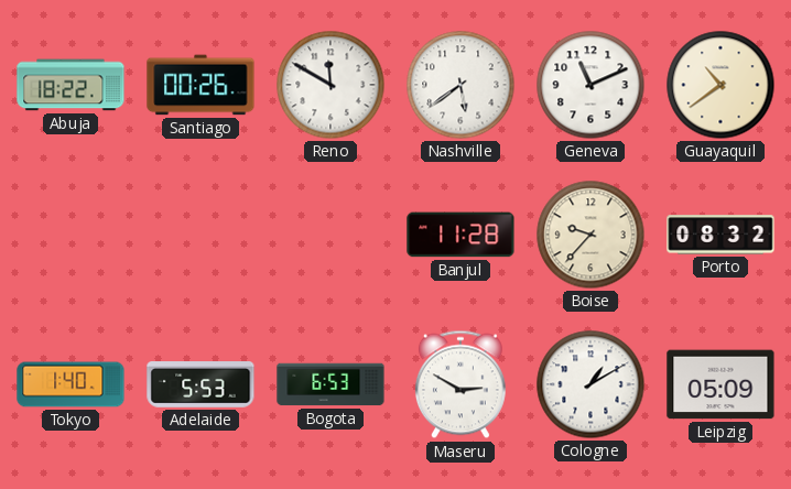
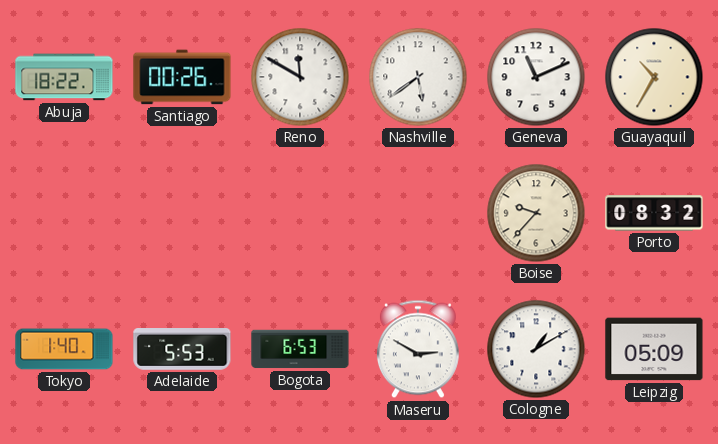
Guayaquil: 10:39 -> 10:35 (654, 77)
Banjul: 11:28 -> none (460, 235)
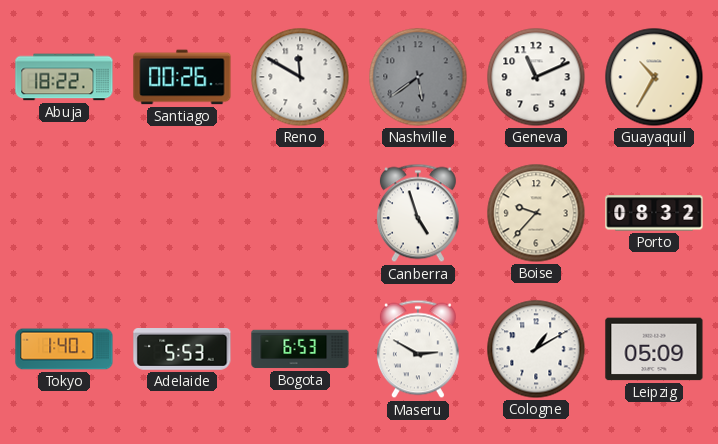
Nashville dial: white -> grey (418, 77)
Canberra: none -> 4:57 (418, 213)
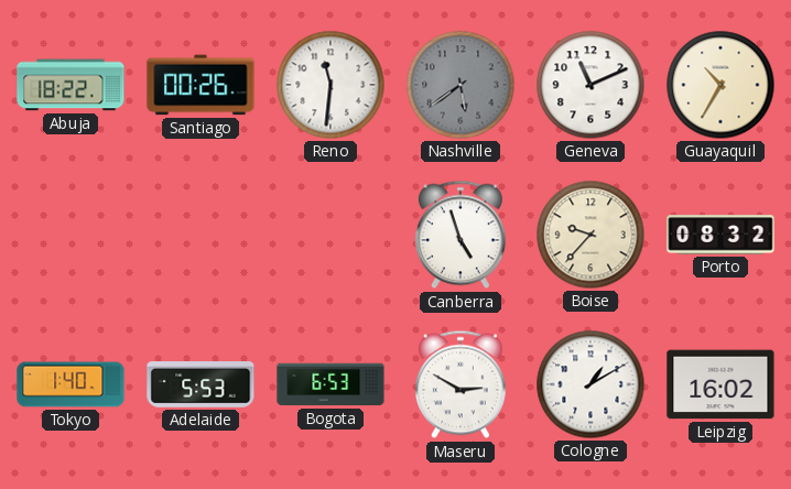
Reno: 11:50 -> 11:31 (331, 85)
Leipzig: 05:09 -> 16:02 (720, 384)
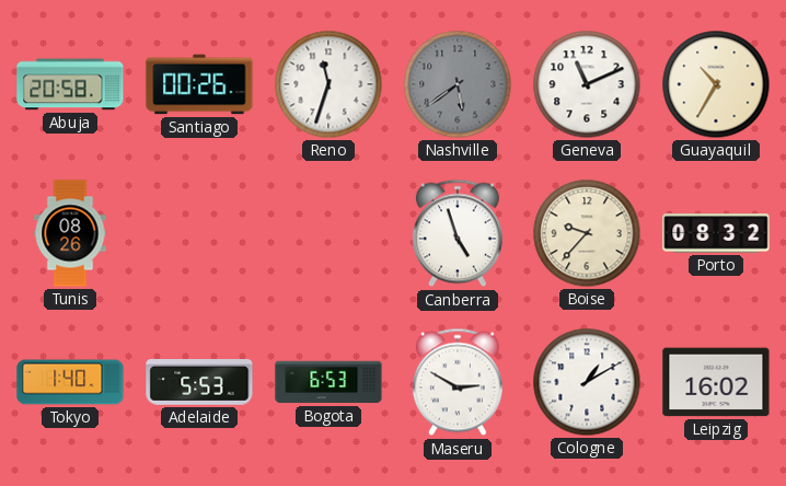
Abuja: 18:22 -> 20:58 (70, 84)
Reno: 11:31 -> 11:33 (328, 84)
Tunis: none -> 08:26 (70, 233)
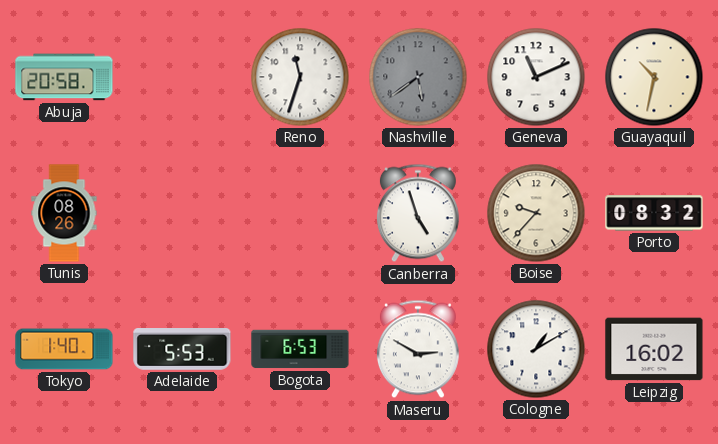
Santiago: 00:26 -> none (199, 84)
Guayaquil: 10:35 -> 10:32 (654, 77)
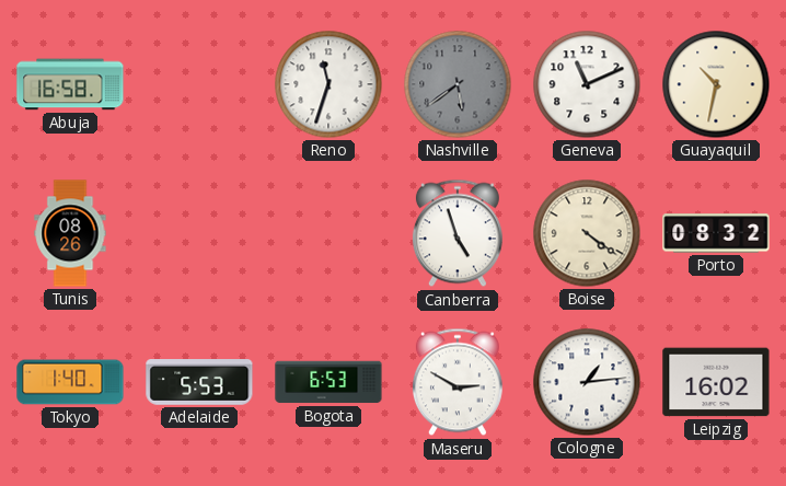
Abuja: 20:58 -> 16:58 (70, 84)
Boise: 9:37 -> 4:21 (587, 233)
Cologne: 1:10 -> 1:14 (587, 382)
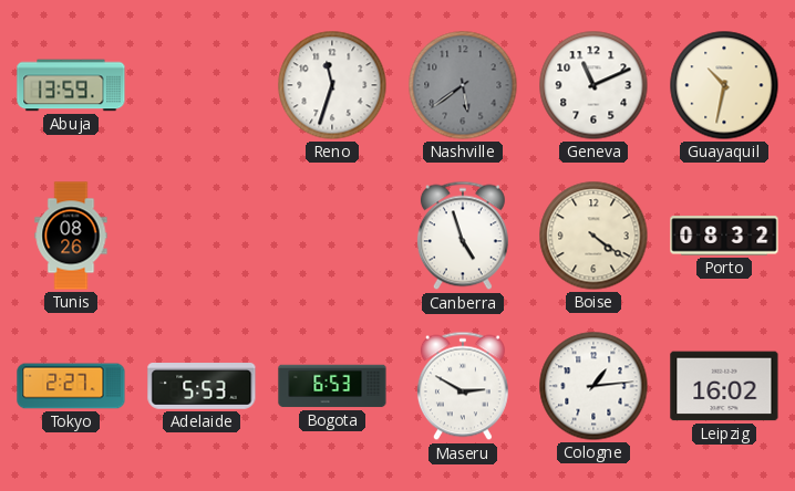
Abuja: 16:58 -> 13:59 (71, 85)
Tokyo: 1:40 -> 2:27 (71, 386)
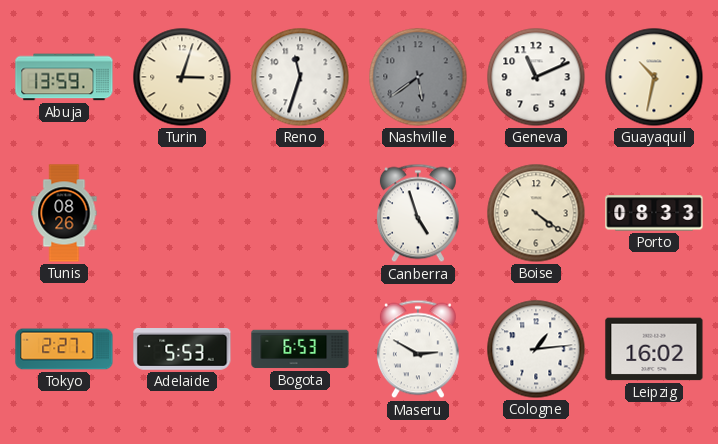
Turin: none -> 3:03 (182, 77)
Porto: 08:32 -> 08:33 (654, 213)
